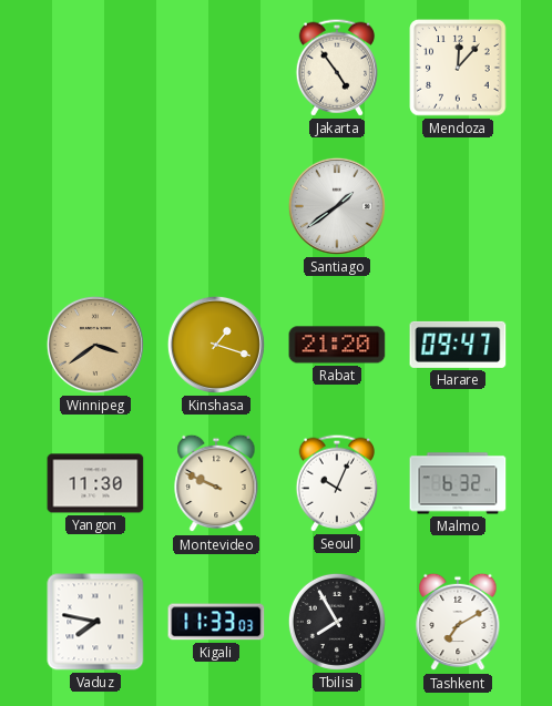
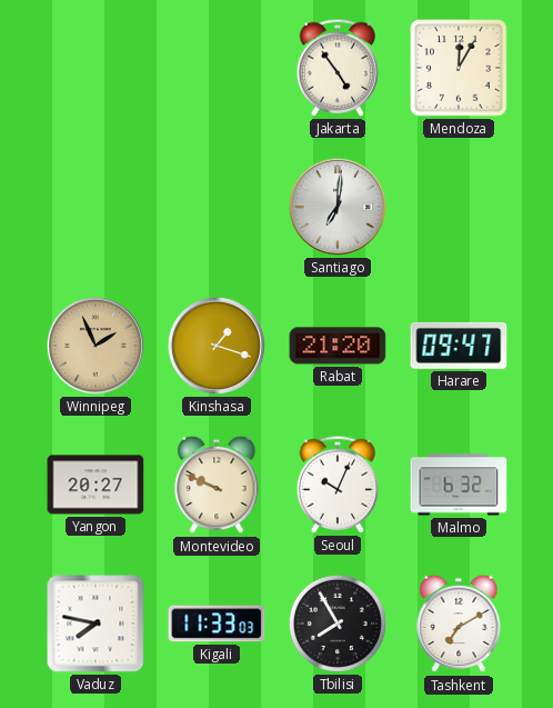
Mendoza: 12:07 -> 12:05 (459, 68)
Santiago: 1:39 -> 7:01 (338, 207)
Winnipeg: 3:39 -> 1:56 (95, 346)
Yangon: 11:30 -> 20:27 (95, 485)
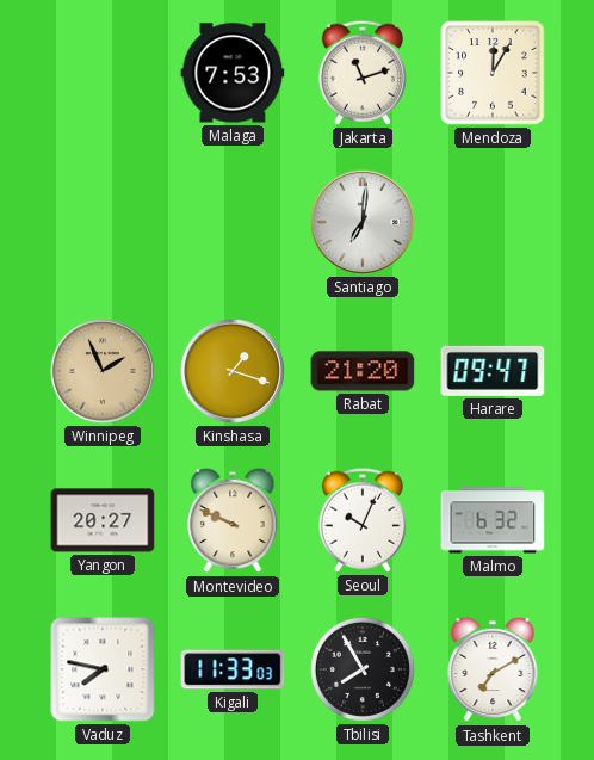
Malaga: none -> 7:53 (233, 73)
Jakarta: 4:54 -> 11:12 (361, 73)
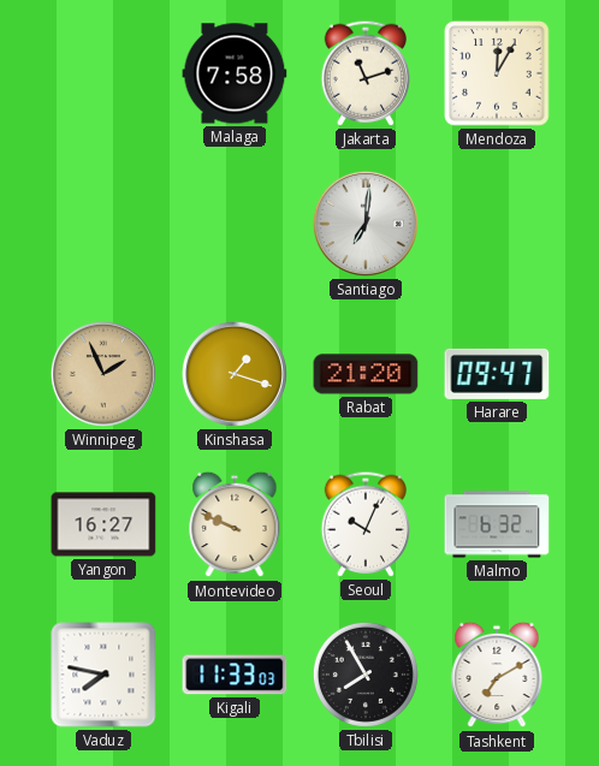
Malaga: 7:53 -> 7:58 (235, 73)
Yangon: 20:27 -> 16:27 (103, 524)
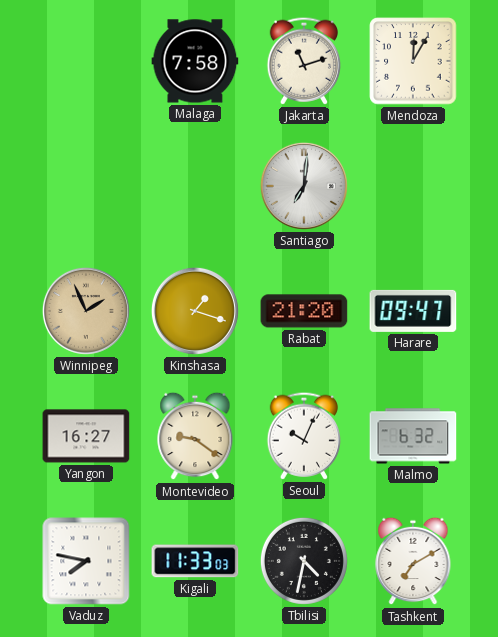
Montevideo: 9:49 -> 9:21 (195, 436)
Tbilisi: 7:55 -> 4:32 (304, 561)
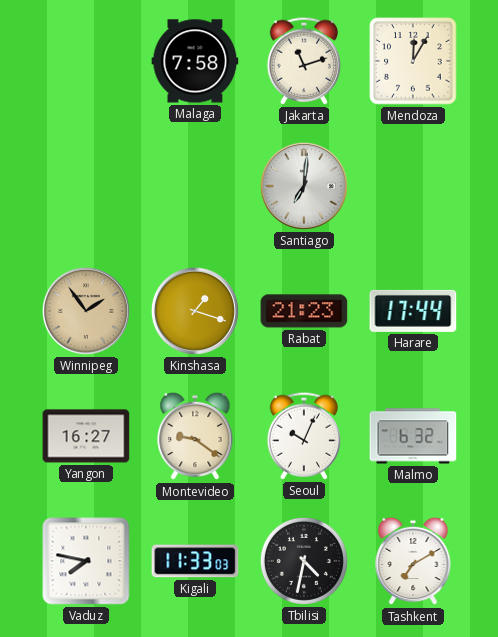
Winnipeg: 1:56 -> 1:54 (86, 311)
Rabat: 21:20 -> 21:23 (304, 311)
Harare: 09:47 -> 17:44 (413, 311)
